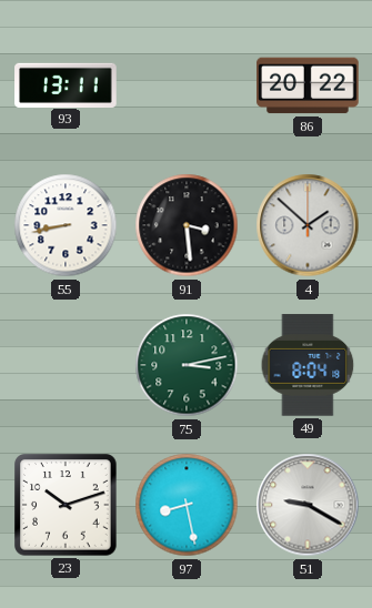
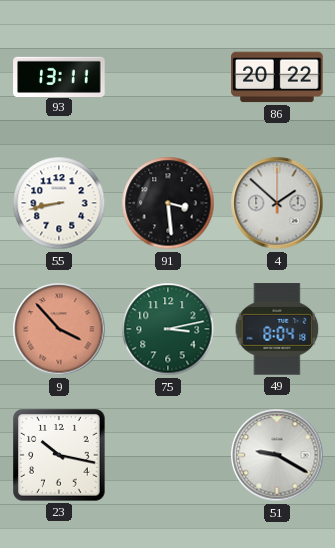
9: none -> 3:53 (59, 329)
23: 10:12 -> 10:17 (60, 456)
97: 8:28 -> none (187, 505)
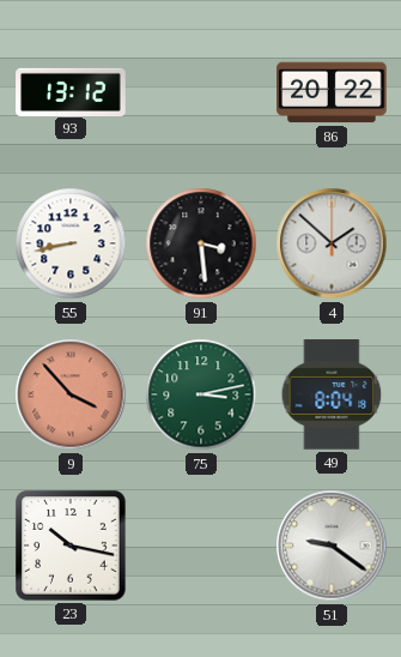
93: 13:11 -> 13:12 (71, 91)
51: 9:20 -> 9:21 (332, 546)
